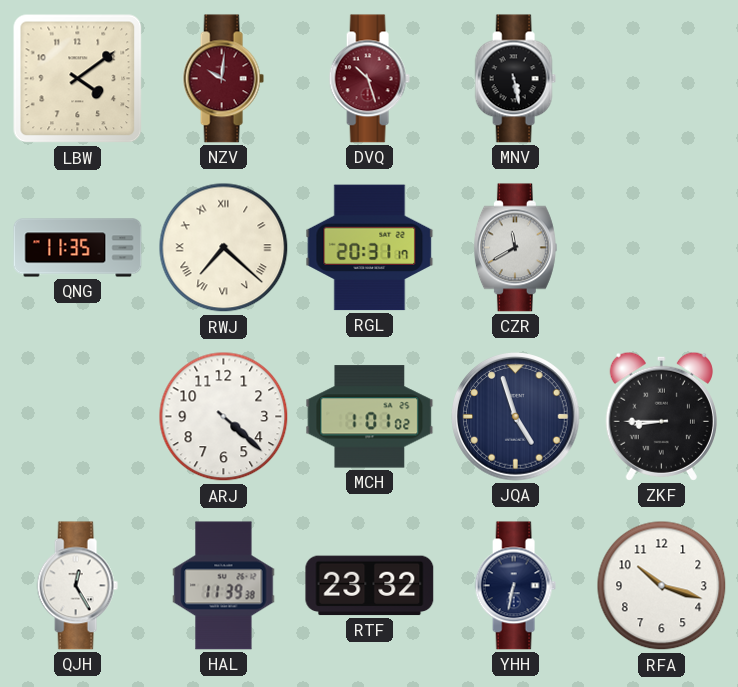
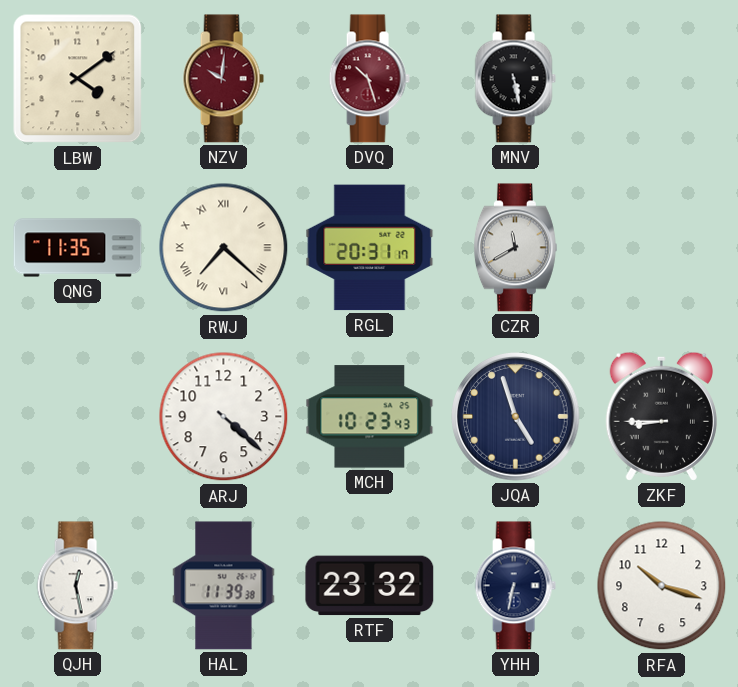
MCH: 1:01 -> 10:23 (370, 417)
QJH: 12:25 -> 12:28 (77, 586)
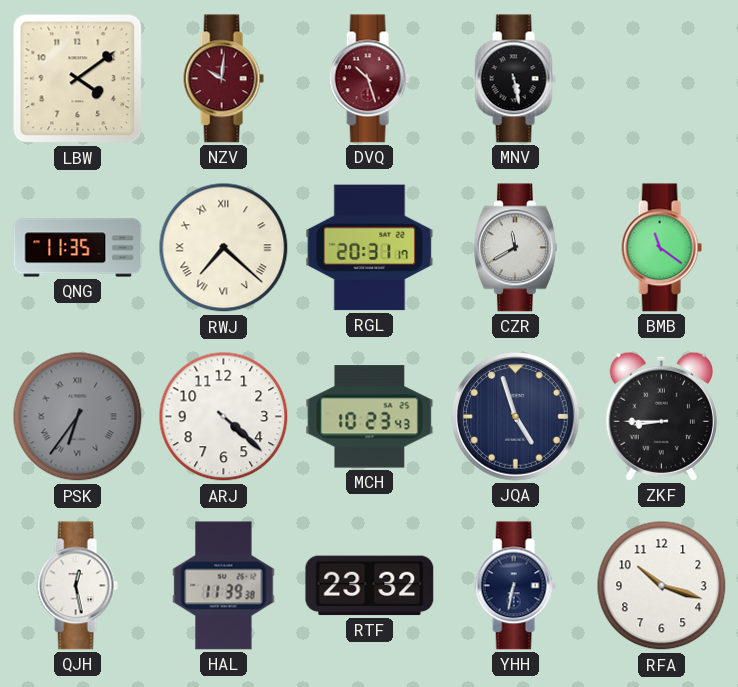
BMB: none -> 11:21 (661, 248)
PSK: none -> 6:36 (78, 417)
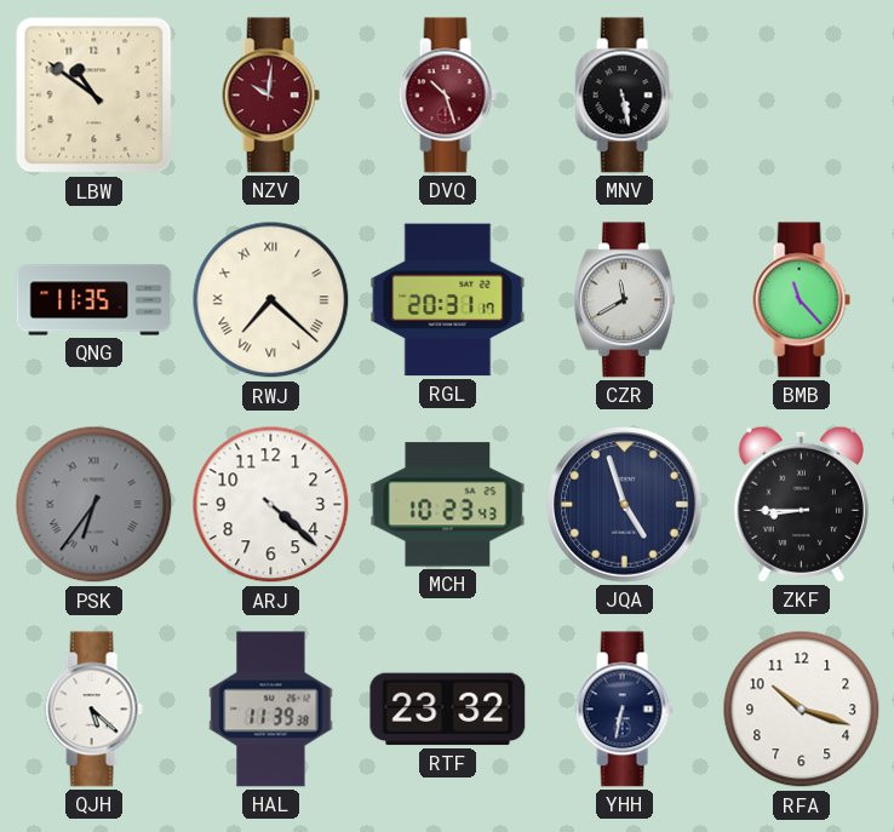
LBW: 4:09 -> 10:51 (94, 96)
BMB: 11:21 -> 11:23 (801, 300)
QJH: 12:28 -> 5:22 (93, 710)
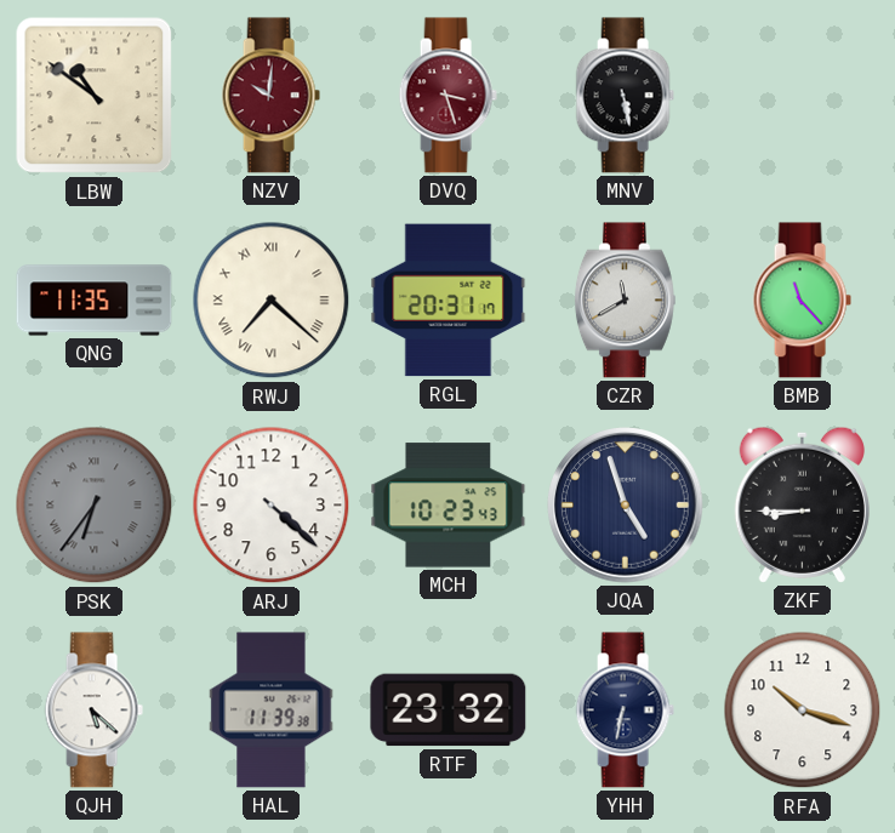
DVQ: 10:27 -> 3:27 (447, 96)
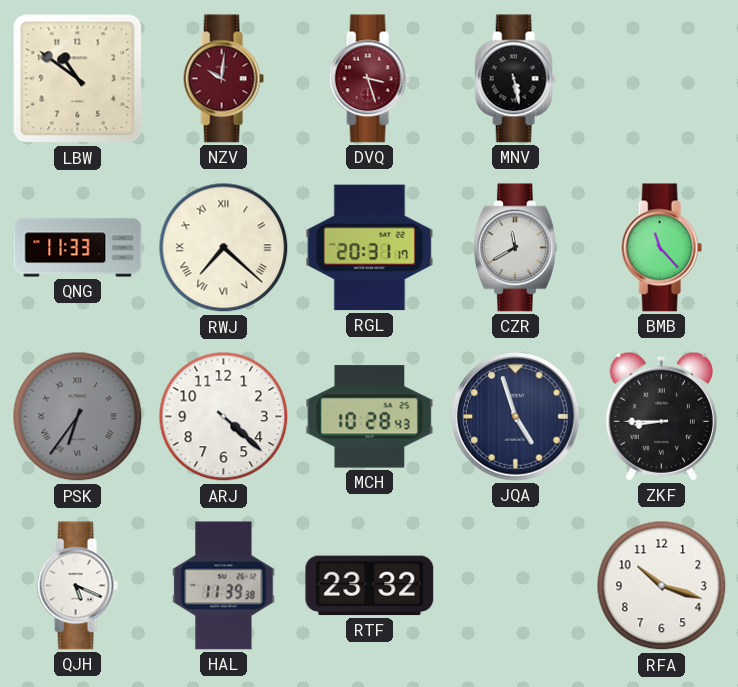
QNG: 11:35 -> 11:33 (78, 248)
MCH: 10:23 -> 10:28 (370, 417)
QJH: 5:22 -> 5:19 (77, 586)
YHH: 6:32 -> none (625, 711)
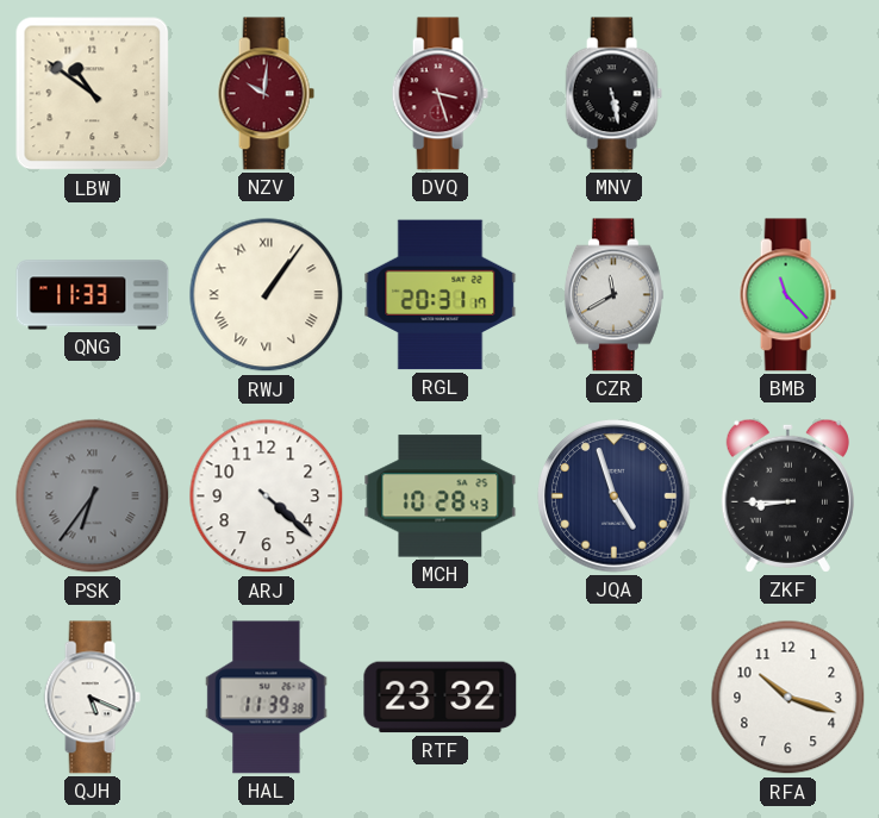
RWJ: 7:22 -> 1:06 (267, 295)
